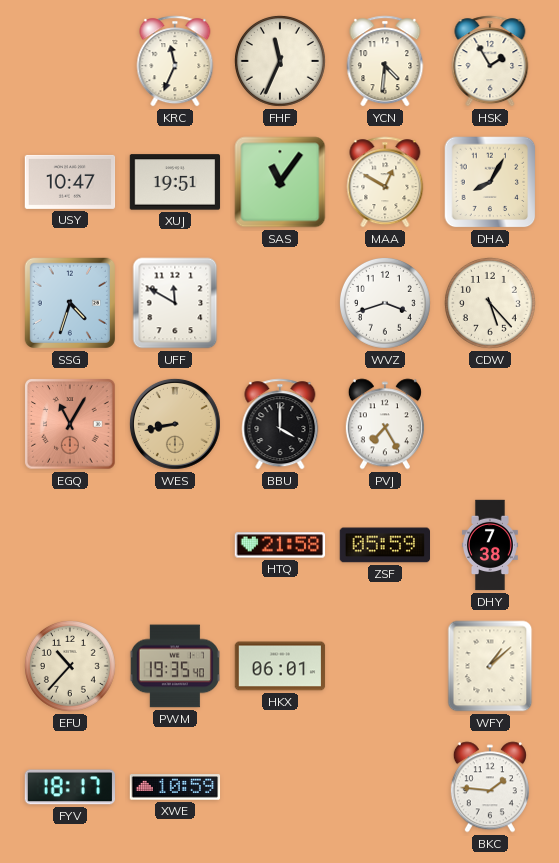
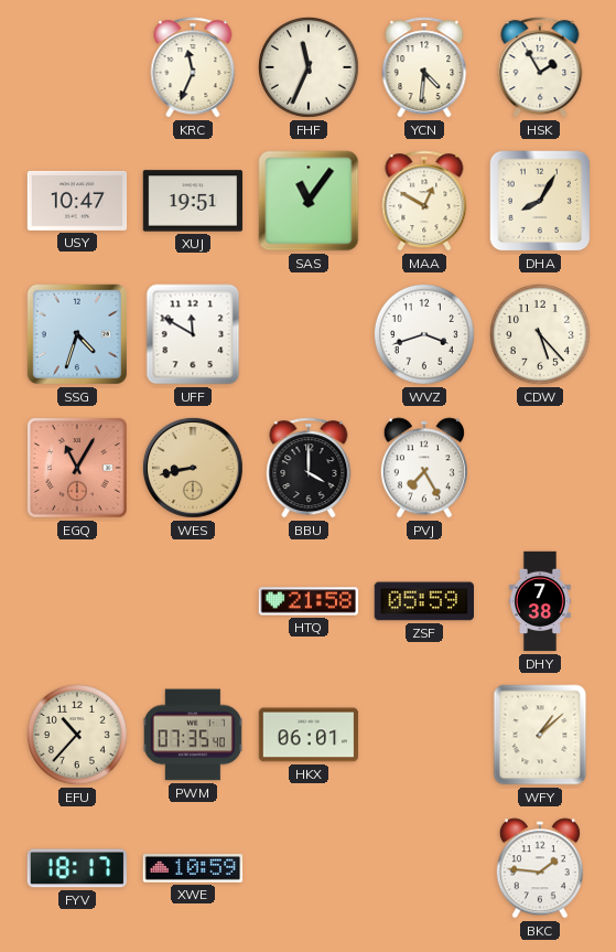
PWM: 19:35 -> 07:35 (193, 735)
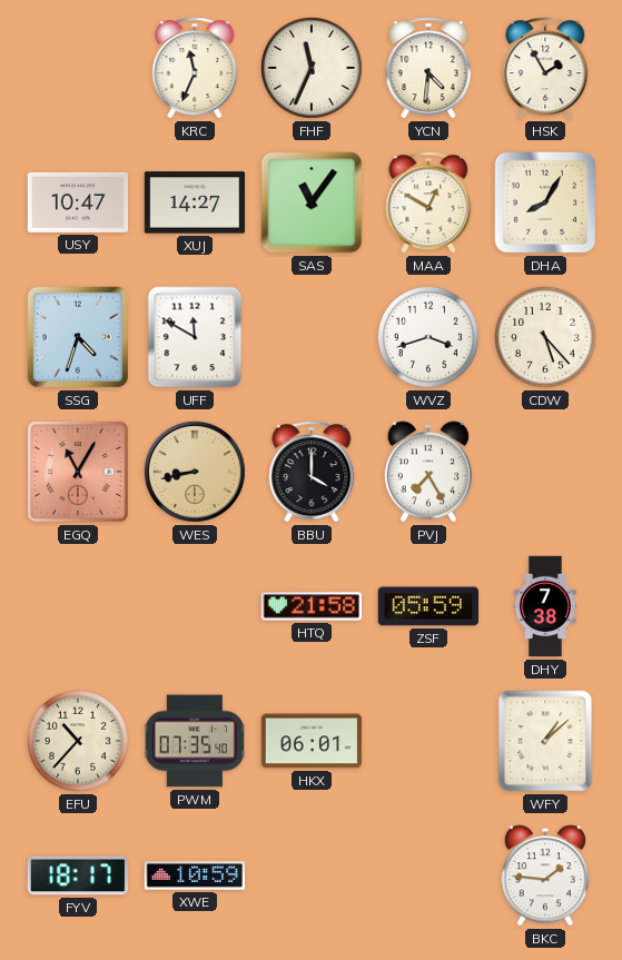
XUJ: 19:51 -> 14:27 (195, 202)
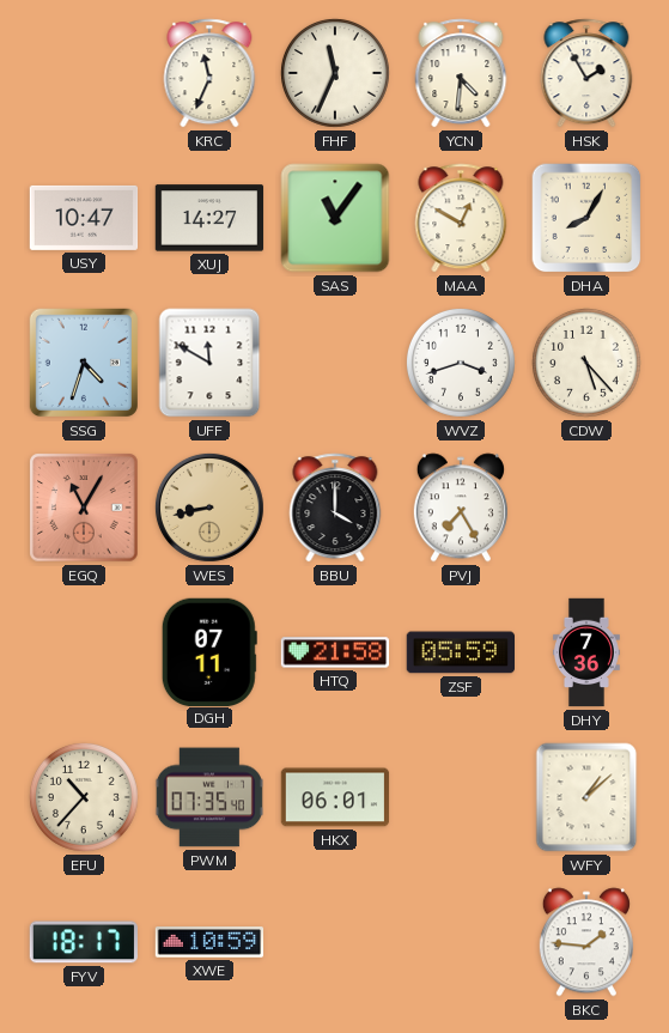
DGH: none -> 07:11 (209, 651)
DHY: 7:38 -> 7:36 (586, 652)
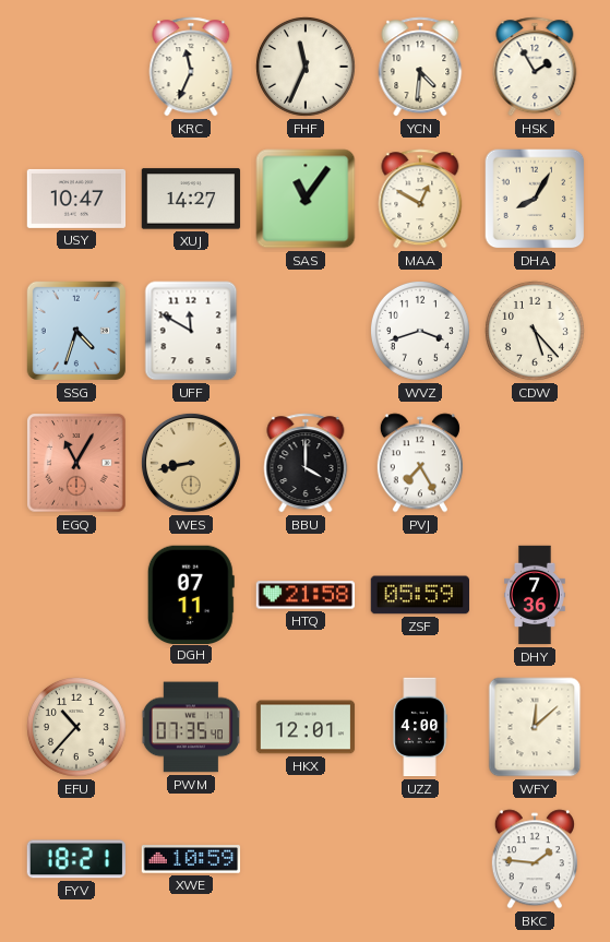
HKX: 06:01 -> 12:01 (306, 727)
UZZ: none -> 4:00 (420, 727)
WFY: 1:08 -> 12:08 (535, 727)
FYV: 18:17 -> 18:21 (75, 859)
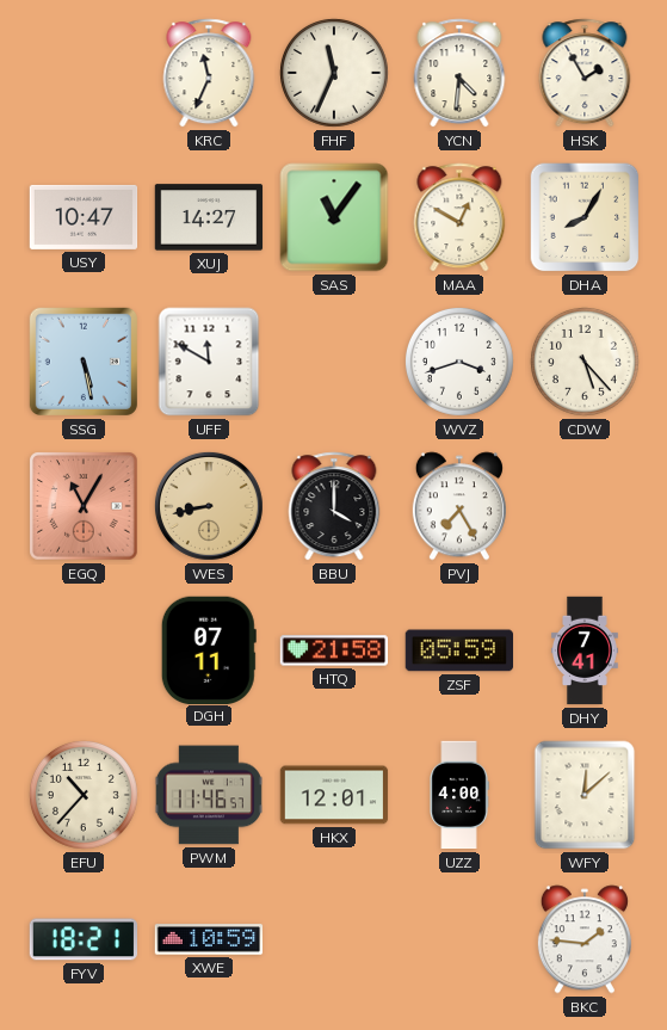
SSG: 4:33 -> 5:28 (84, 362)
DHY: 7:36 -> 7:41 (585, 650)
PWM: 07:35 -> 11:46 (209, 795)
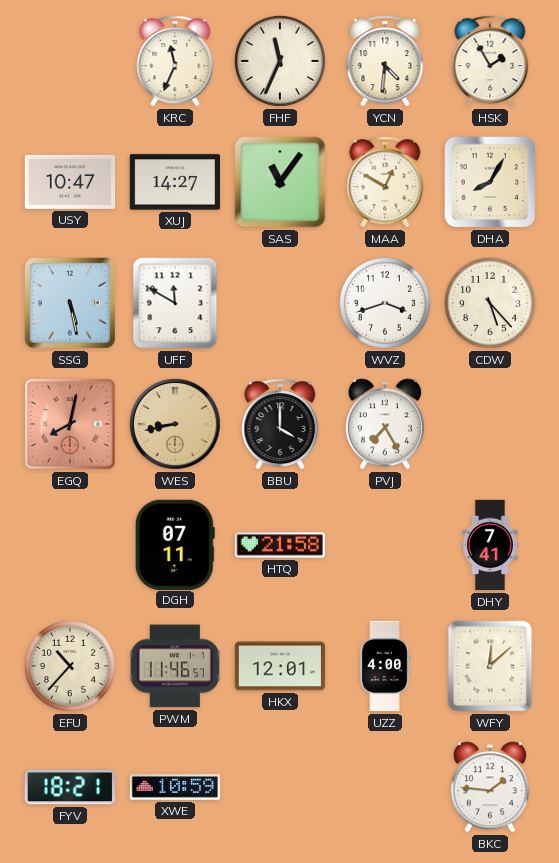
EGQ: 11:05 -> 8:02 (70, 424)
ZSF: 05:59 -> none (458, 650)
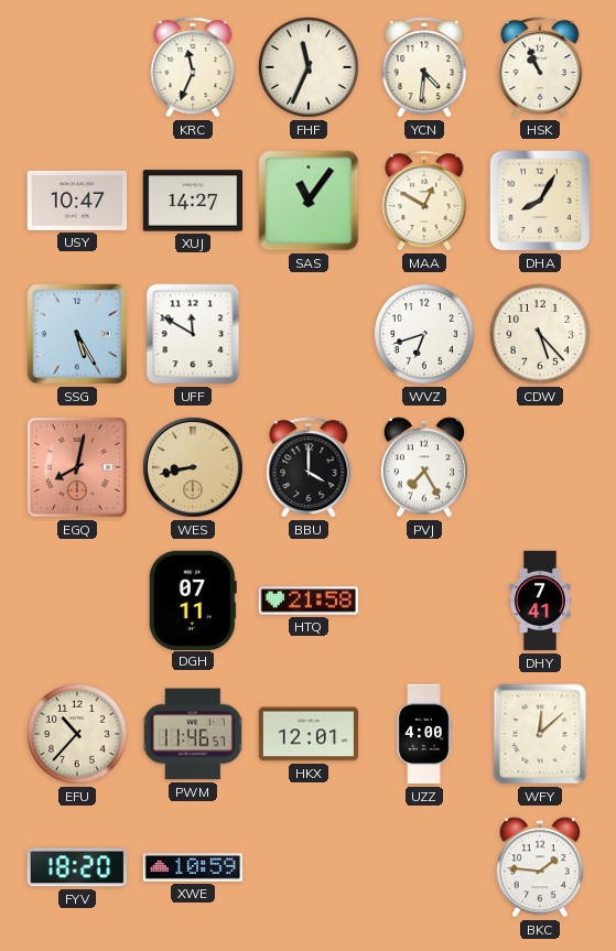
HSK: 1:55 -> 10:56 (540, 67)
SSG: 5:28 -> 5:25 (77, 334)
WVZ: 3:42 -> 6:42 (424, 334)
FYV: 18:21 -> 18:20 (76, 867)
